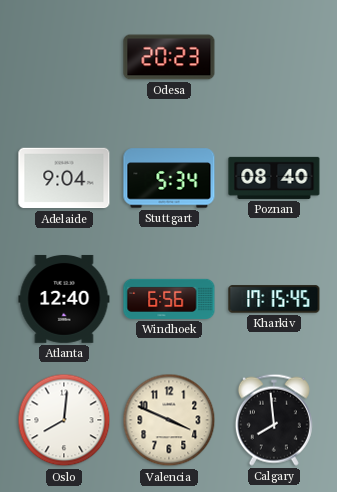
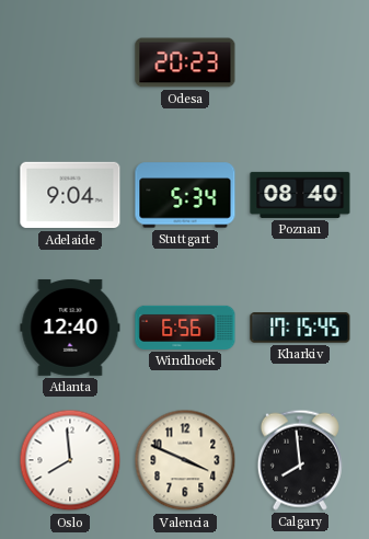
Oslo: 8:01 -> 7:59 (70, 460)
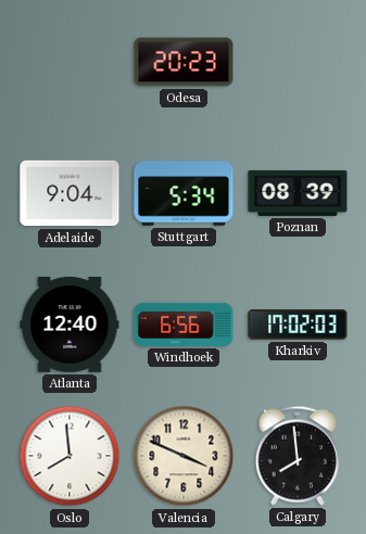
Poznan: 08:40 -> 08:39 (298, 193)
Kharkiv: 17:15 -> 17:02 (298, 325)
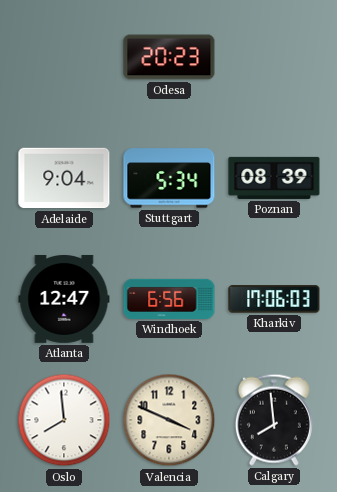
Atlanta: 12:40 -> 12:47 (64, 299)
Kharkiv: 17:02 -> 17:06 (274, 299)
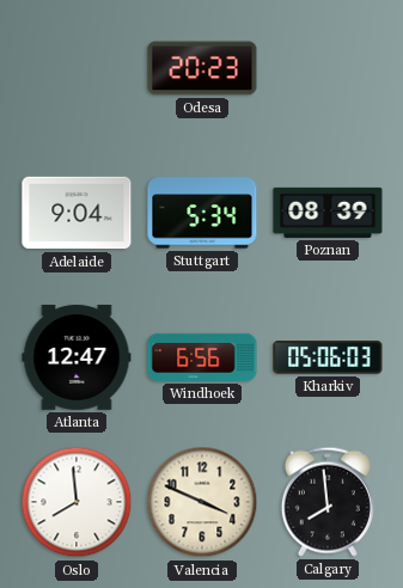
Kharkiv: 17:06 -> 05:06 (328, 357)
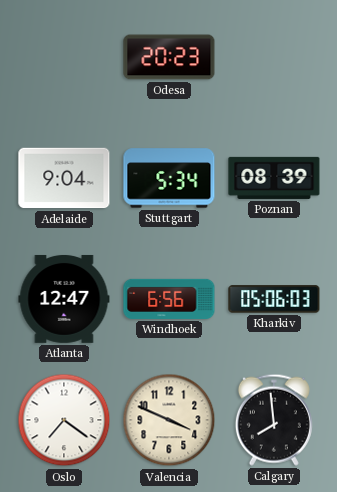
Oslo: 7:59 -> 7:21 (64, 420)
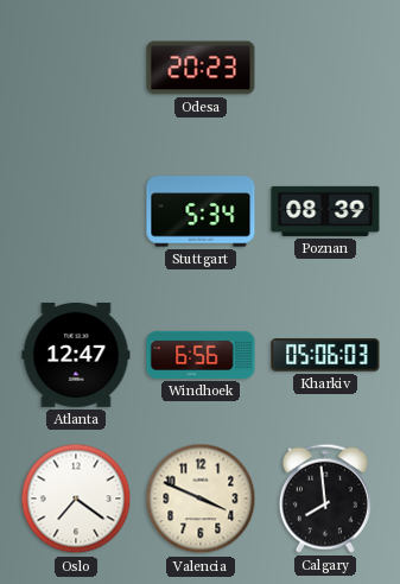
Adelaide: 9:04 -> none (64, 178)
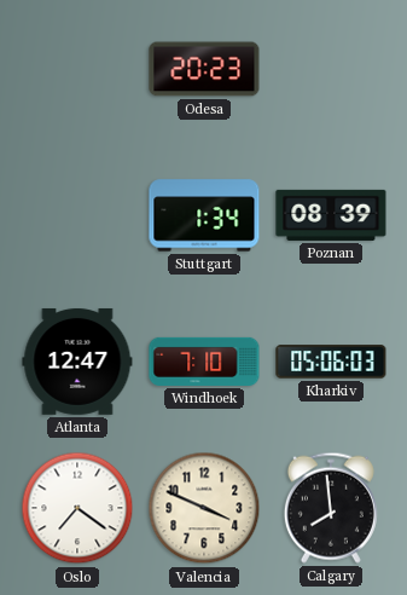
Stuttgart: 5:34 -> 1:34 (204, 215)
Windhoek: 6:56 -> 7:10 (204, 362)
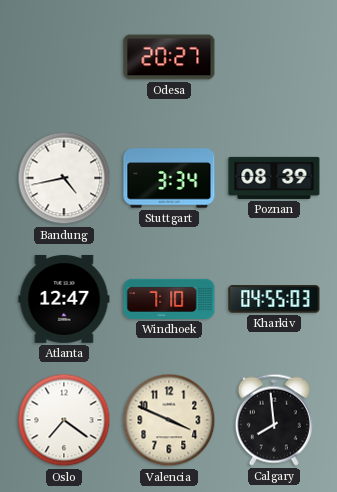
Odesa: 20:23 -> 20:27 (169, 57)
Bandung: none -> 4:43 (64, 178)
Stuttgart: 1:34 -> 3:34 (169, 178)
Kharkiv: 05:06 -> 04:55 (274, 299)
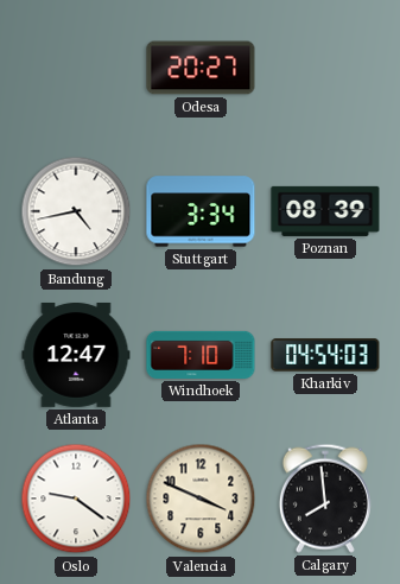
Kharkiv: 04:55 -> 04:54 (325, 355)
Oslo: 7:21 -> 9:21 (76, 499)
